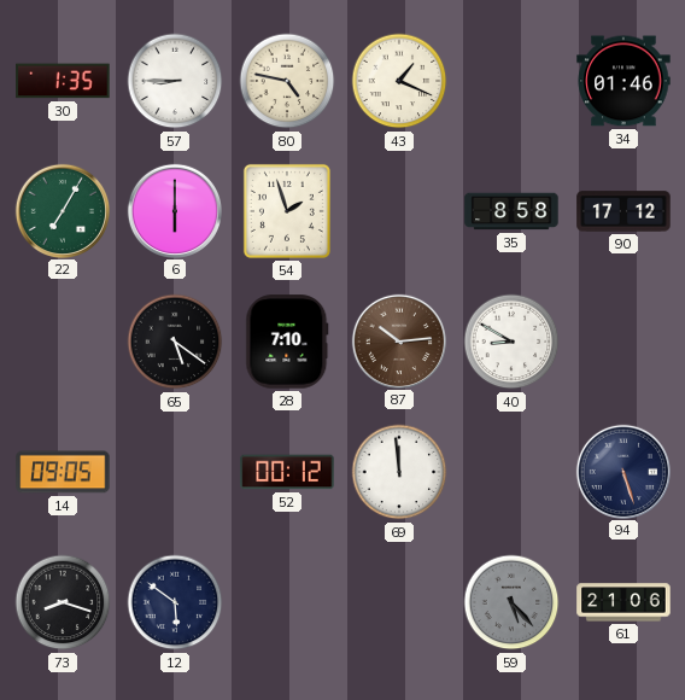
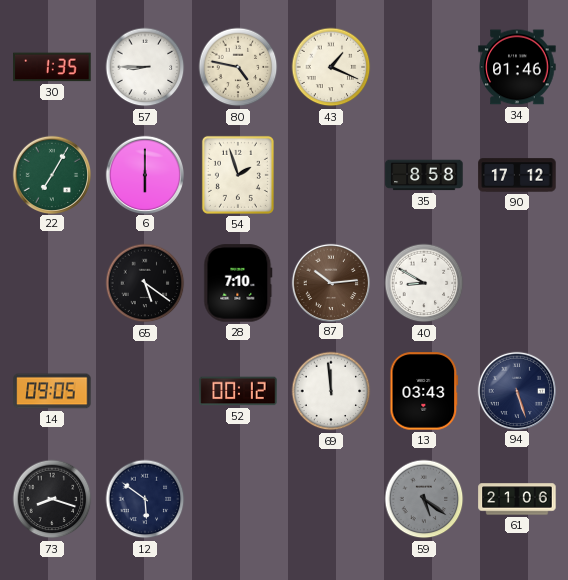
13: none -> 03:43 (424, 391)
59: 5:23 -> 5:21 (424, 499)
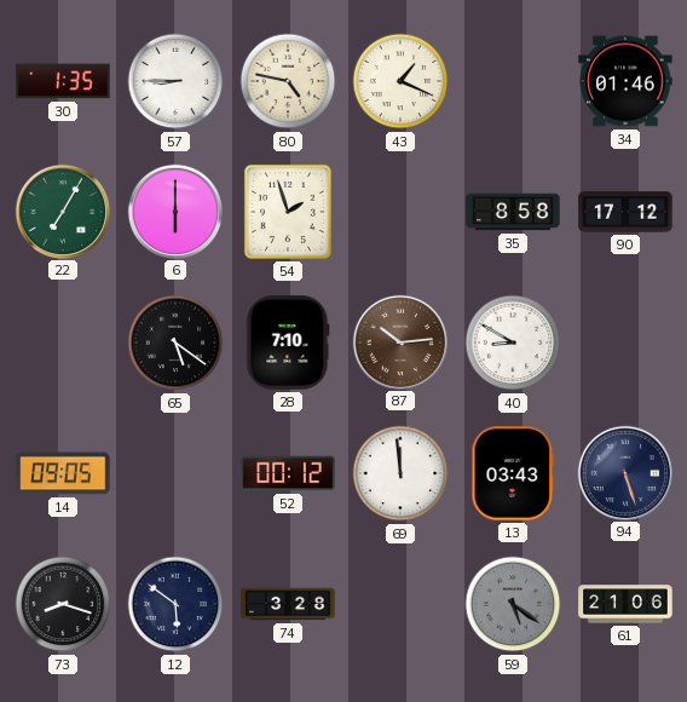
74: none -> 3:28 (288, 604)
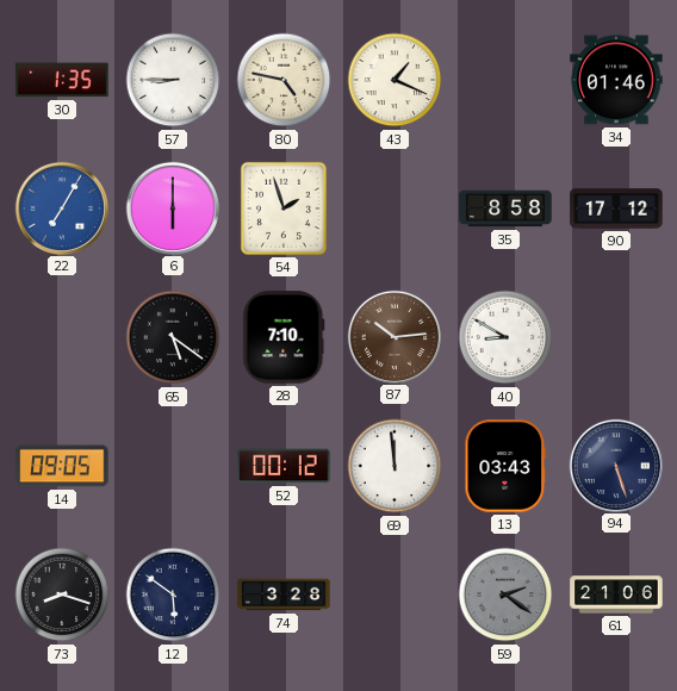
22 dial: green -> blue (61, 207)
59: 5:21 -> 2:21 (505, 594)
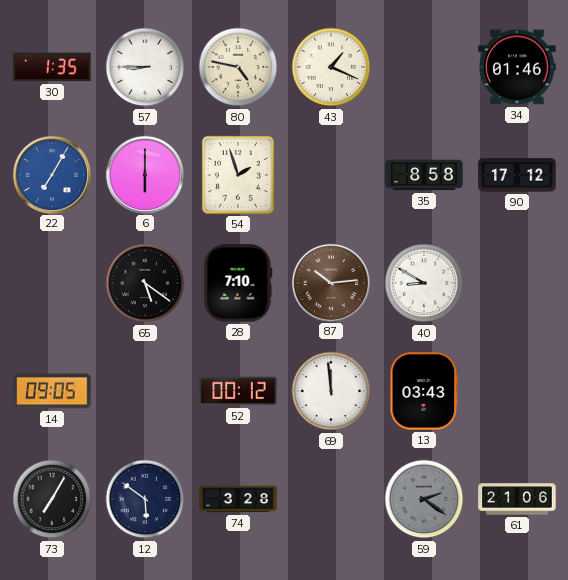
94: 5:27 -> none (615, 465)
73: 8:18 -> 7:05 (52, 499)
